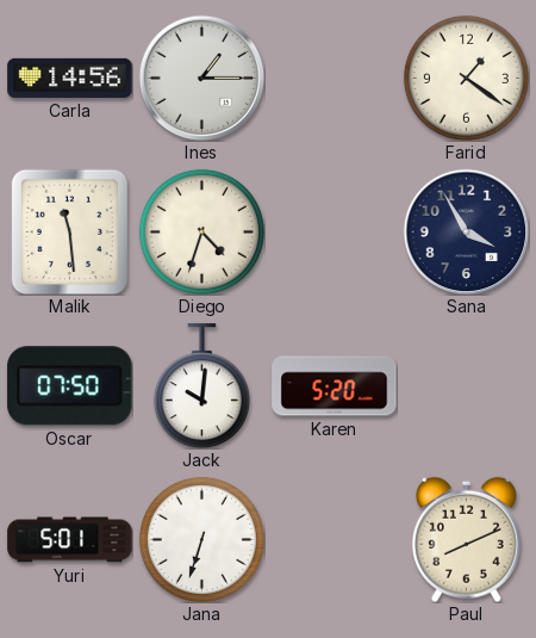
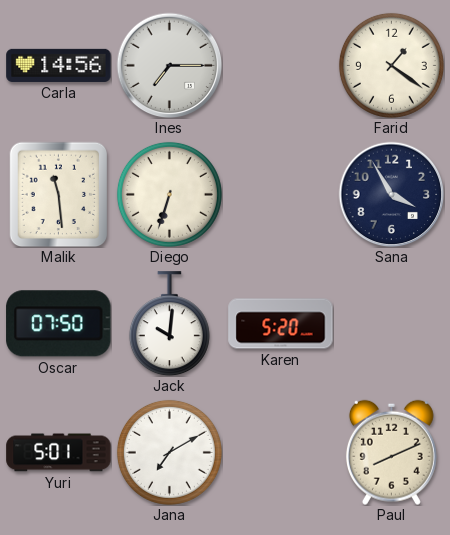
Ines: 1:15 -> 7:15 (169, 65)
Diego: 4:33 -> 6:33 (169, 194)
Jana: 6:33 -> 7:10 (169, 452)
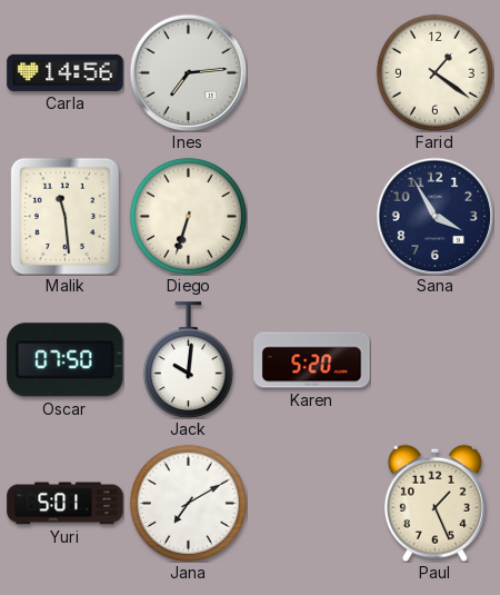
Ines: 7:15 -> 7:14 (188, 72)
Paul: 8:11 -> 1:26 (434, 503)
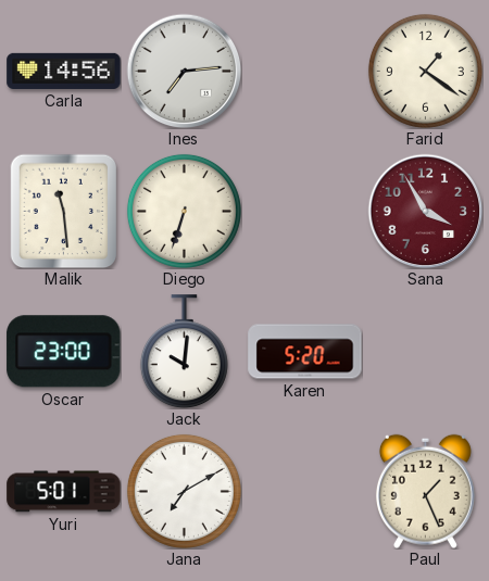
Sana dial: navy -> burgundy (425, 211)
Oscar: 07:50 -> 23:00 (64, 352)
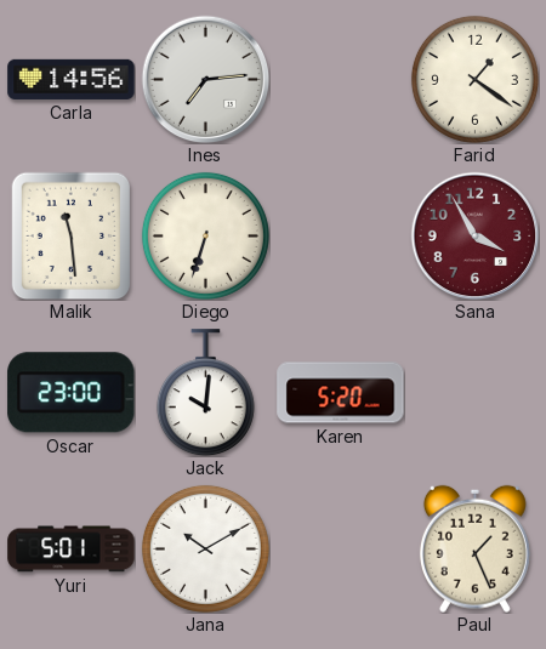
Jana: 7:10 -> 10:10 (205, 548)
